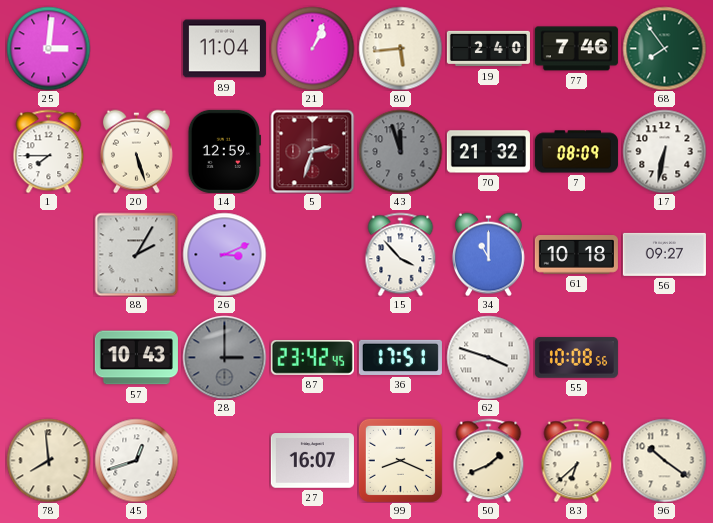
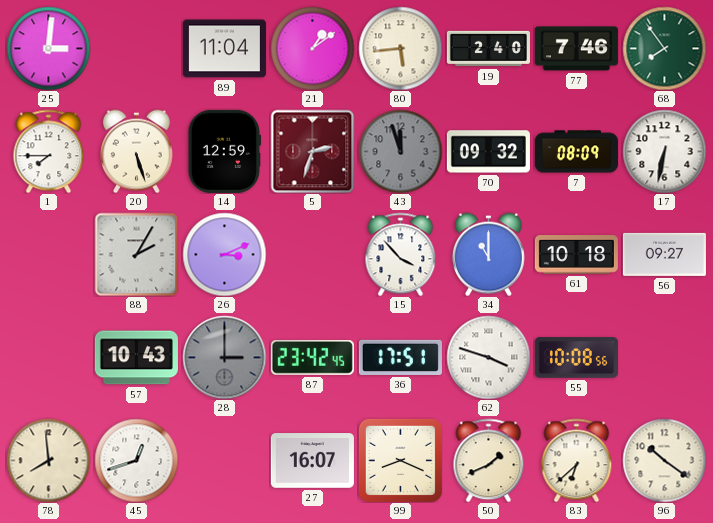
21: 1:04 -> 1:09 (312, 48)
70: 21:32 -> 09:32 (488, 152)
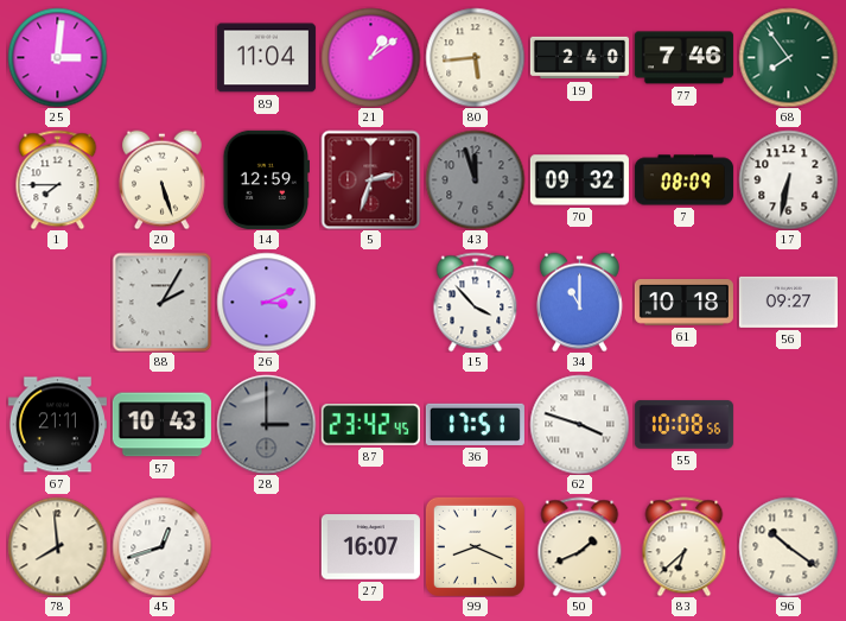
67: none -> 21:11 (57, 425)
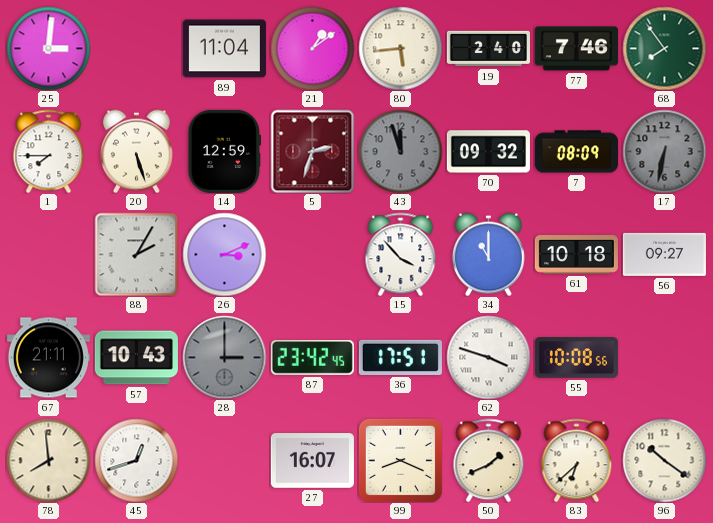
17 dial: white -> grey (664, 151)
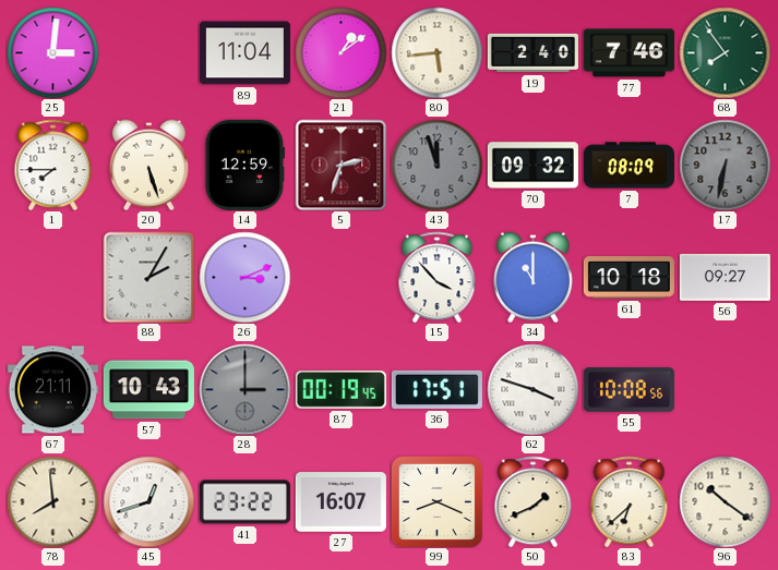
87: 23:42 -> 00:19 (340, 390)
41: none -> 23:22 (244, 502)
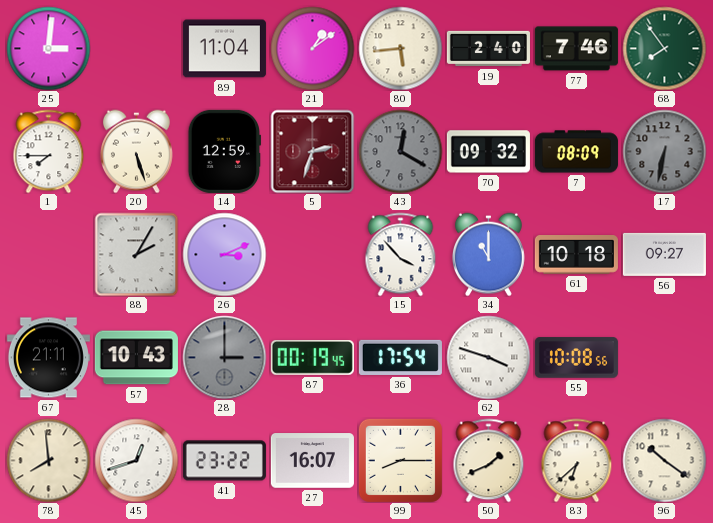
43: 11:57 -> 12:20 (400, 151)
36: 17:51 -> 17:54 (400, 357)
99: 8:19 -> 8:15 (400, 460)
